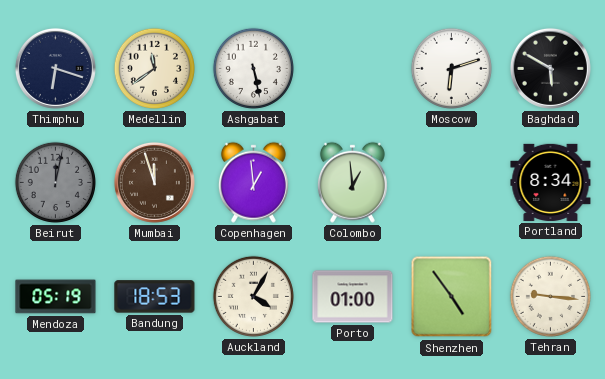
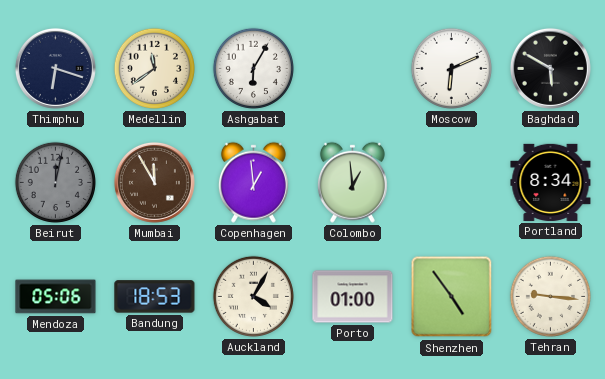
Ashgabat: 5:28 -> 6:05 (253, 68)
Moscow: 6:12 -> 6:11 (451, 68)
Mumbai: 11:57 -> 11:55 (154, 182)
Mendoza: 05:19 -> 05:06 (56, 297)
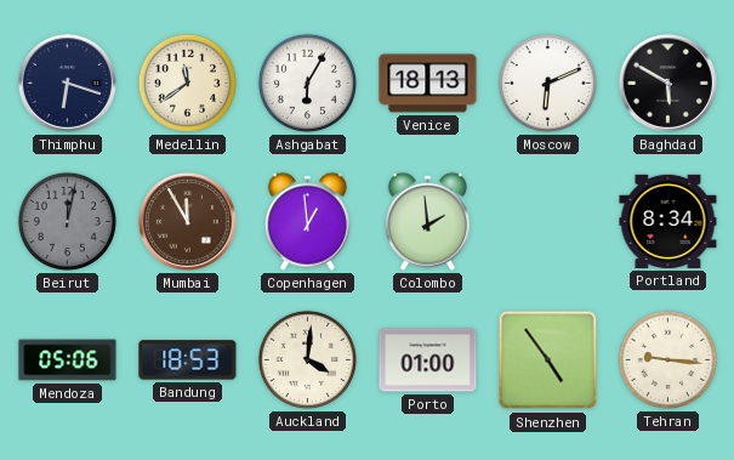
Venice: none -> 18:13 (428, 84)
Colombo: 12:59 -> 1:59 (427, 221)
Auckland: 4:05 -> 4:01 (307, 359)
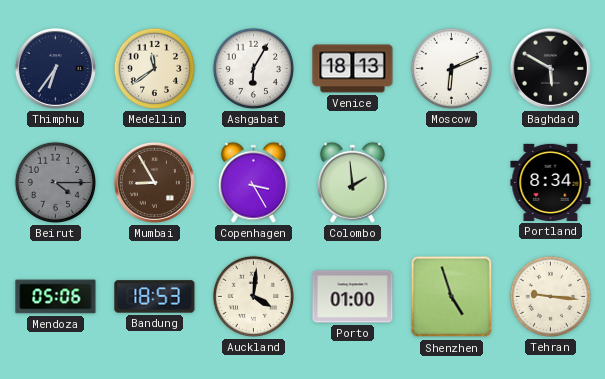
Thimphu: 6:18 -> 6:36 (55, 68)
Beirut: 12:02 -> 4:15 (55, 182)
Mumbai: 11:55 -> 8:55 (154, 182)
Copenhagen: 12:59 -> 3:25 (253, 182)
Shenzhen: 4:54 -> 4:57 (452, 297)
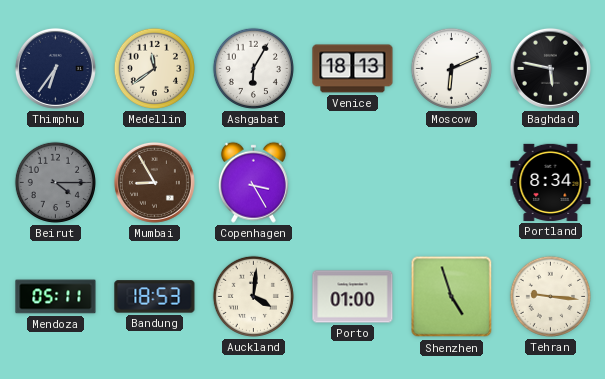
Baghdad: 5:50 -> 5:47 (550, 68)
Colombo: 1:59 -> none (352, 182)
Mendoza: 05:06 -> 05:11 (56, 297)
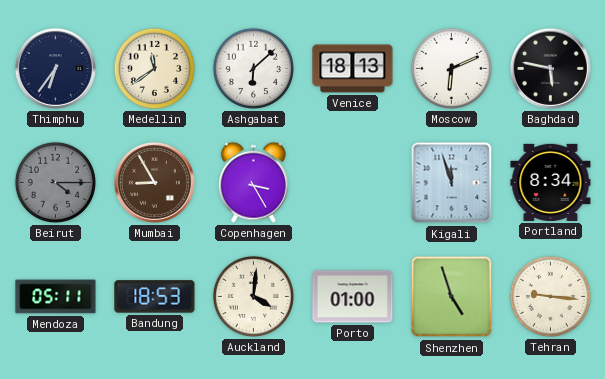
Ashgabat: 6:05 -> 6:08 (253, 68)
Kigali: none -> 11:57 (452, 183)
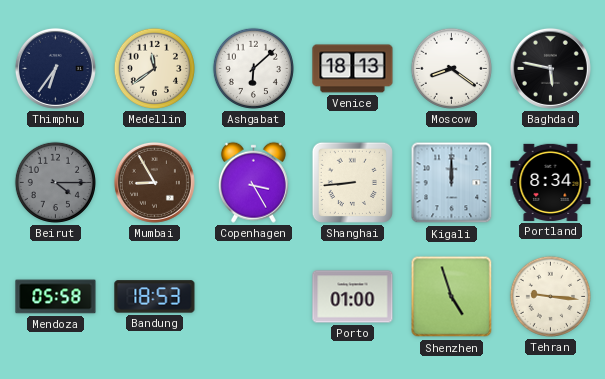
Moscow: 6:11 -> 8:21 (451, 68)
Shanghai: none -> 8:44 (352, 182)
Kigali: 11:57 -> 12:00 (452, 183)
Mendoza: 05:11 -> 05:58 (56, 297)
Auckland: 4:01 -> none (253, 296)
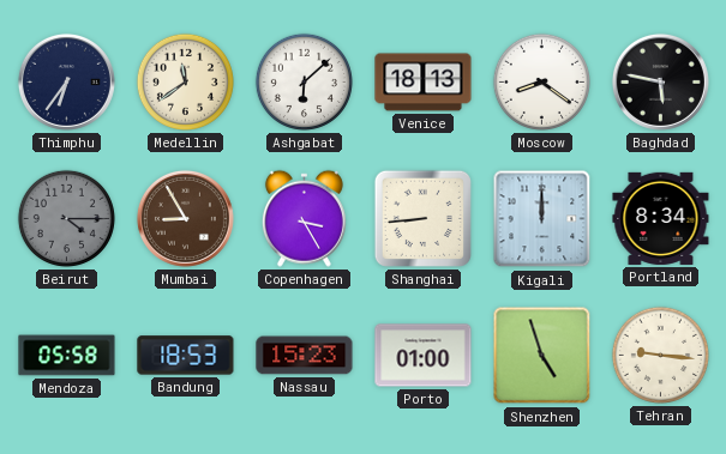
Nassau: none -> 15:23 (305, 356)
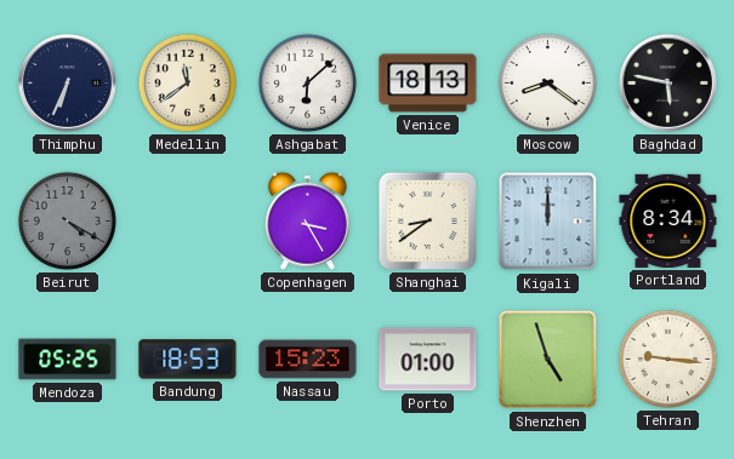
Thimphu: 6:36 -> 6:34 (67, 82)
Beirut: 4:15 -> 4:20 (67, 220)
Mumbai: 8:55 -> none (185, 218)
Shanghai: 8:44 -> 8:39 (427, 220)
Mendoza: 05:58 -> 05:25 (68, 360)
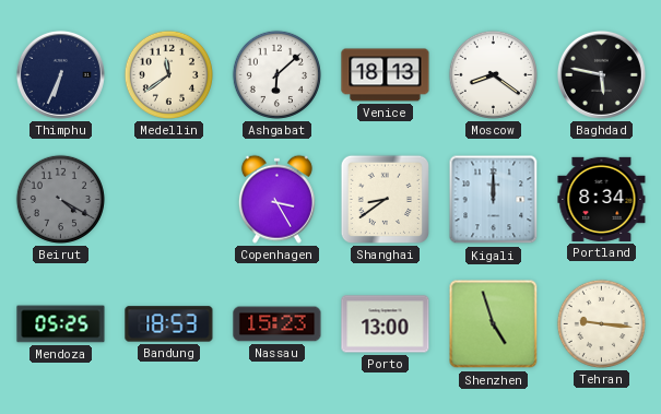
Porto: 01:00 -> 13:00 (386, 324)
